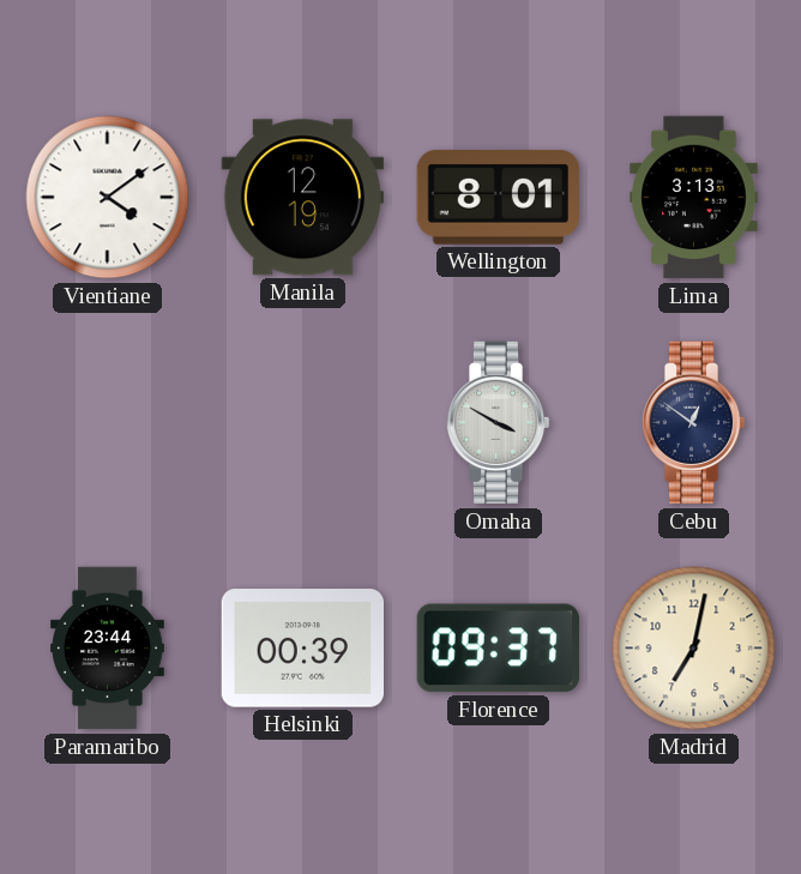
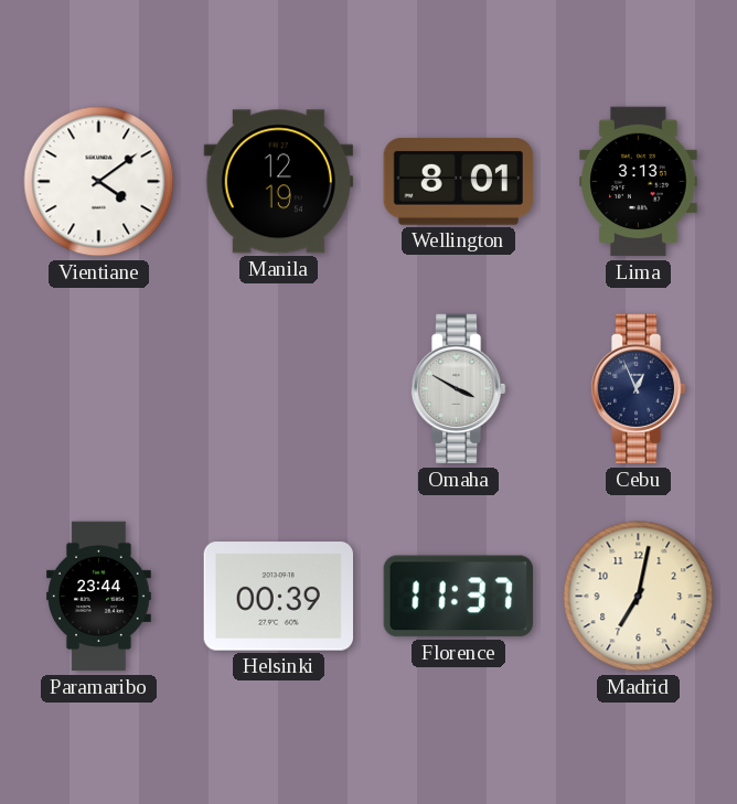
Cebu: 12:51 -> 12:56 (638, 389)
Florence: 09:37 -> 11:37 (458, 597)
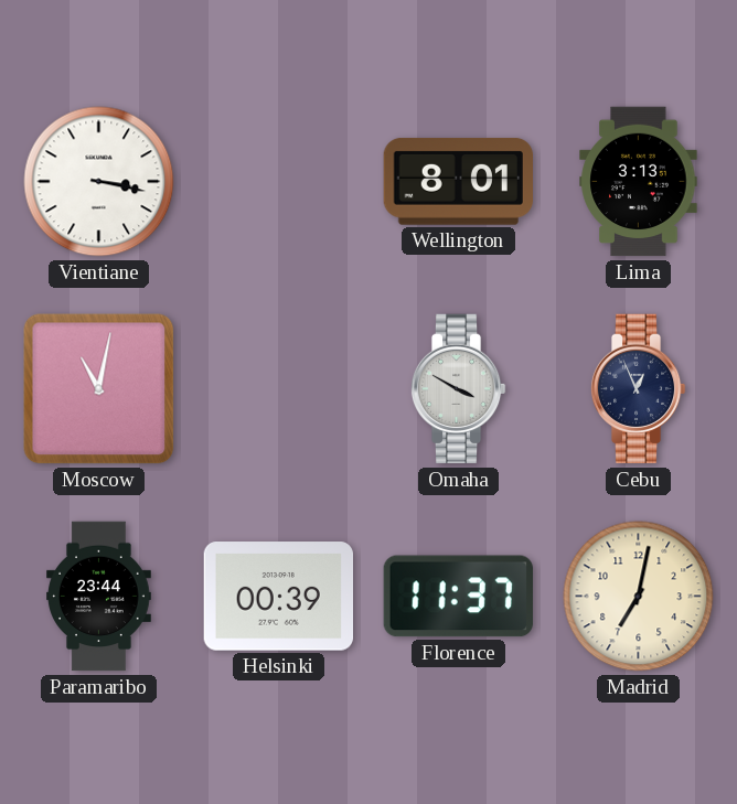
Vientiane: 4:09 -> 3:17 (99, 182)
Manila: 12:19 -> none (278, 182)
Moscow: none -> 11:02 (99, 389)
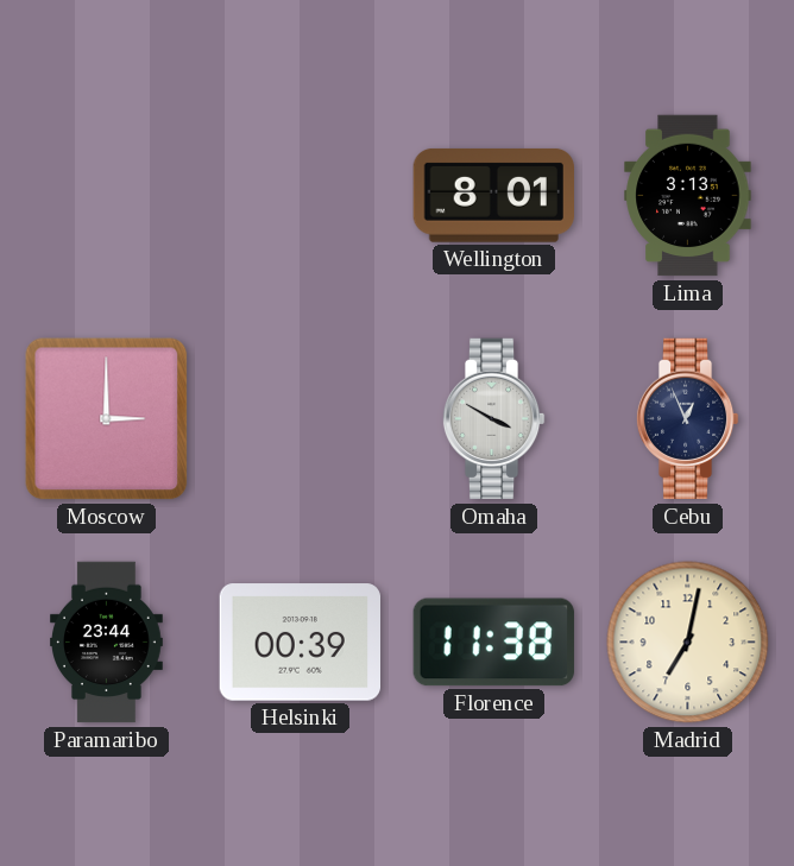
Vientiane: 3:17 -> none (99, 182)
Moscow: 11:02 -> 3:00 (107, 419)
Florence: 11:37 -> 11:38 (493, 643)
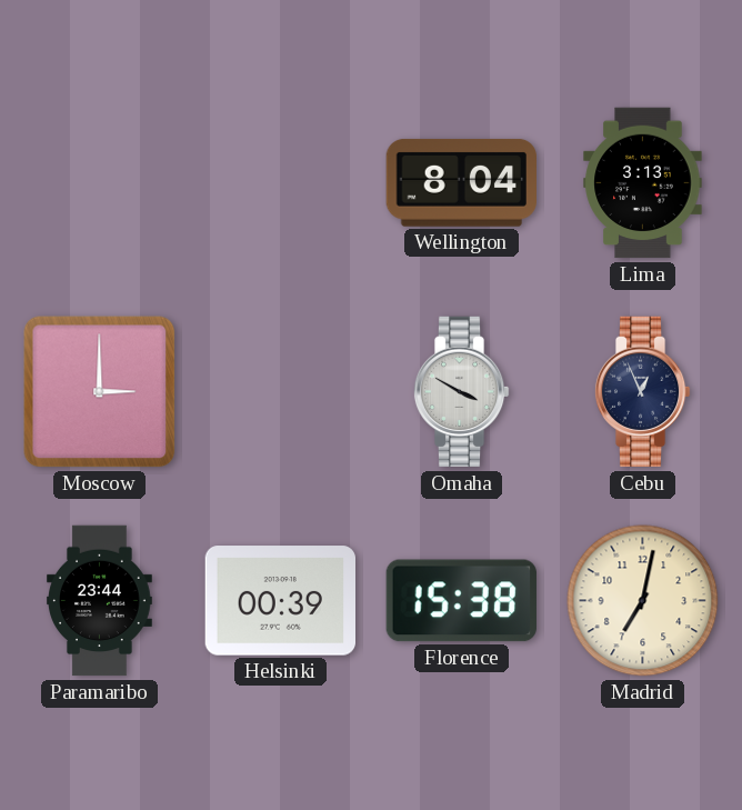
Wellington: 8:01 -> 8:04 (461, 182)
Florence: 11:38 -> 15:38 (461, 601)
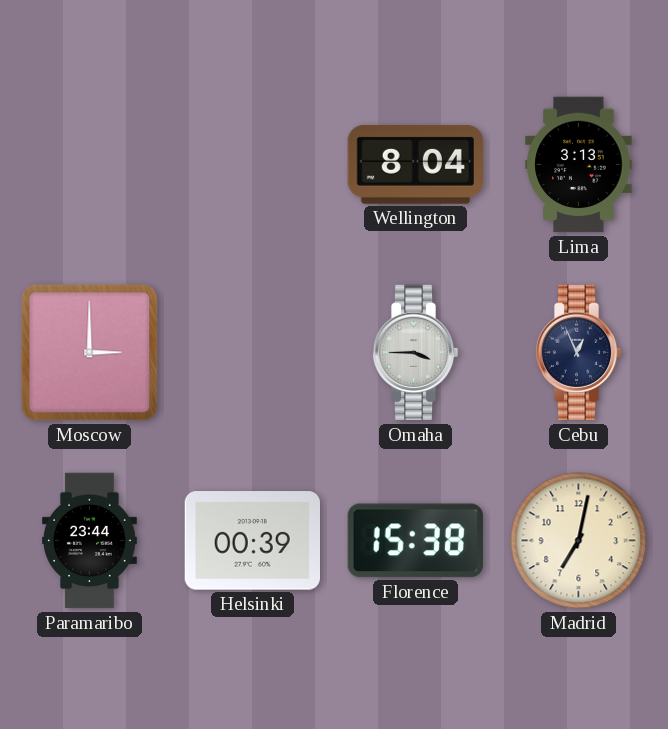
Omaha: 3:50 -> 3:45 (415, 353)
